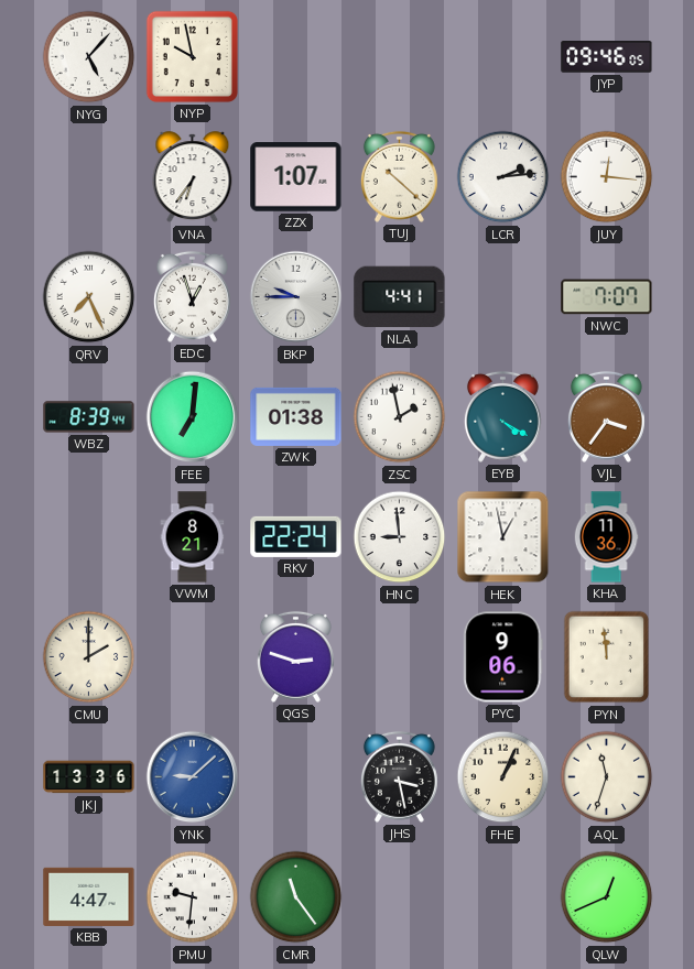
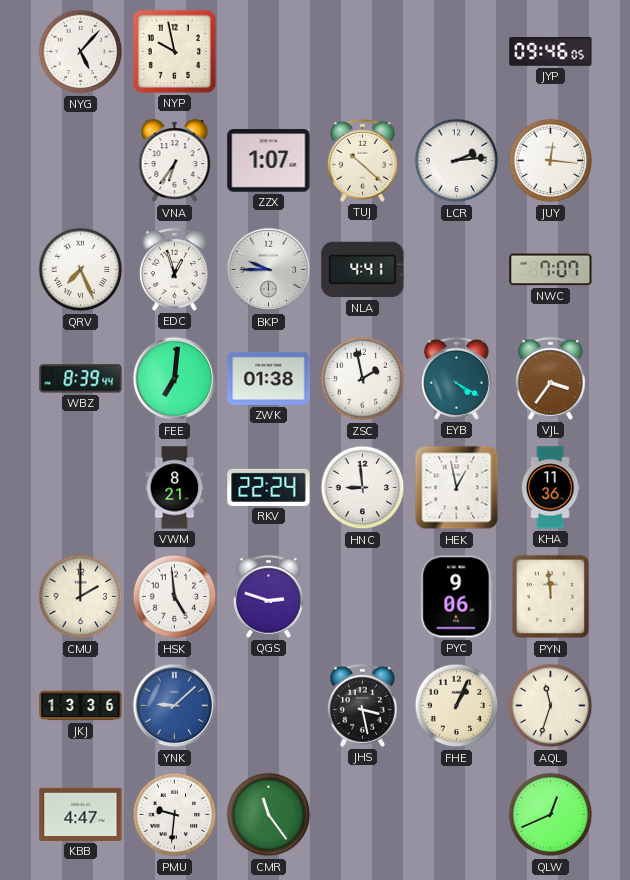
HSK: none -> 4:59 (175, 597)
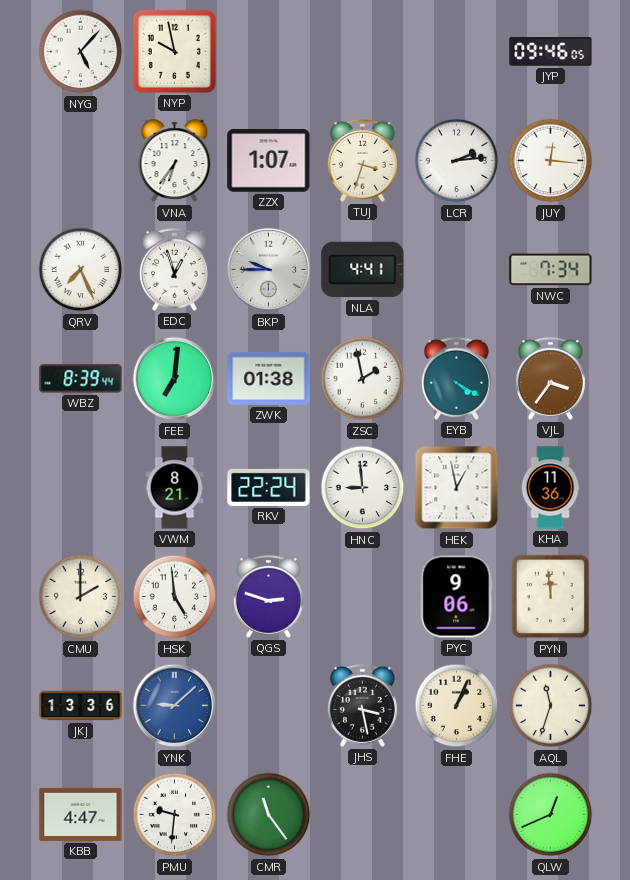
TUJ: 10:22 -> 3:33 (362, 160)
NWC: 7:07 -> 7:34 (551, 270)
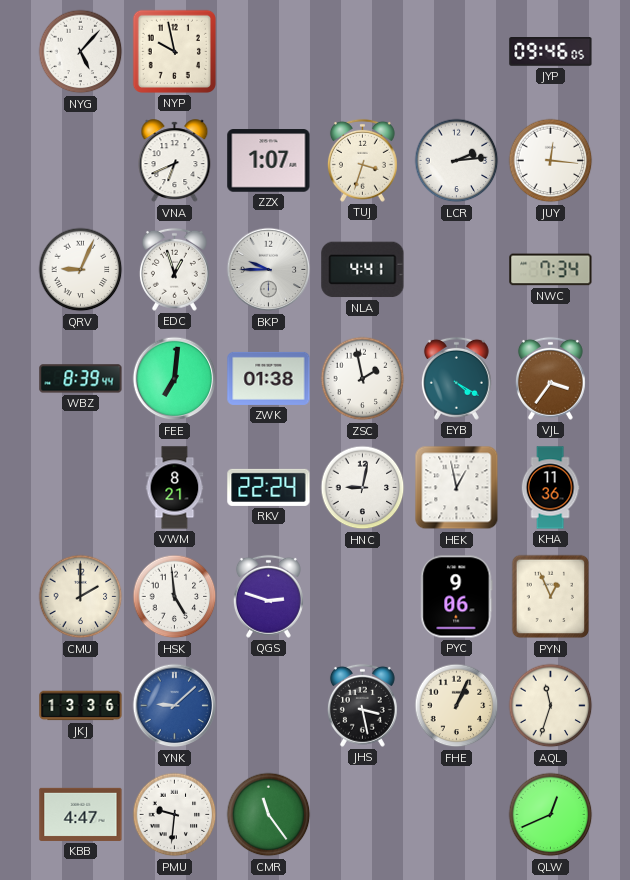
VNA: 6:36 -> 6:41 (175, 161)
QRV: 7:26 -> 9:04 (81, 270)
HNC: 8:59 -> 9:02 (363, 488)
PYN: 11:59 -> 12:56 (551, 597)
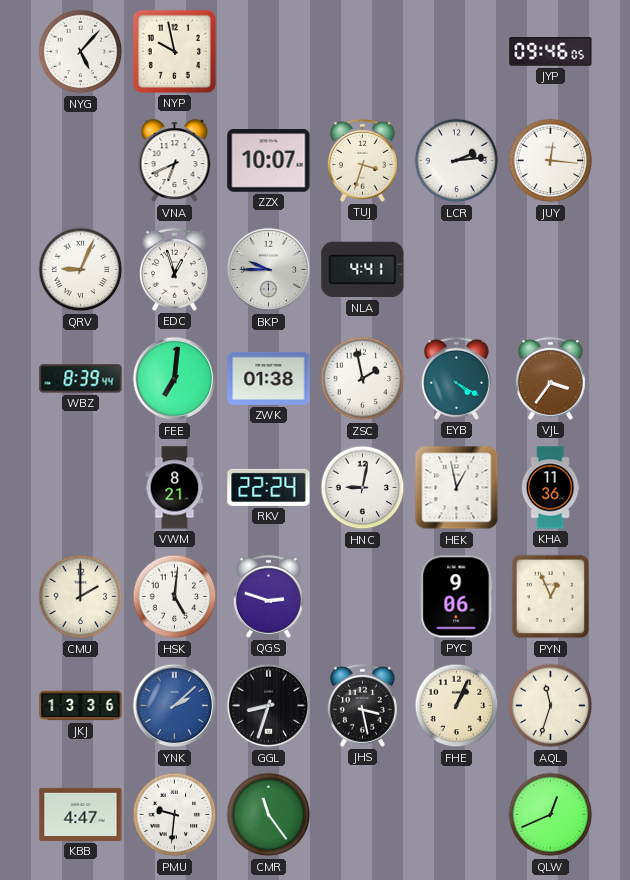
ZZX: 1:07 -> 10:07 (269, 161)
NWC: 7:34 -> none (551, 270)
HSK: 4:59 -> 5:01 (175, 597)
YNK: 9:08 -> 2:08 (175, 706)
GGL: none -> 8:33 (269, 706)
